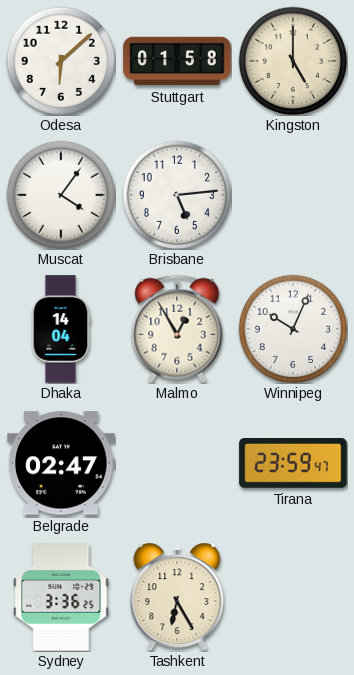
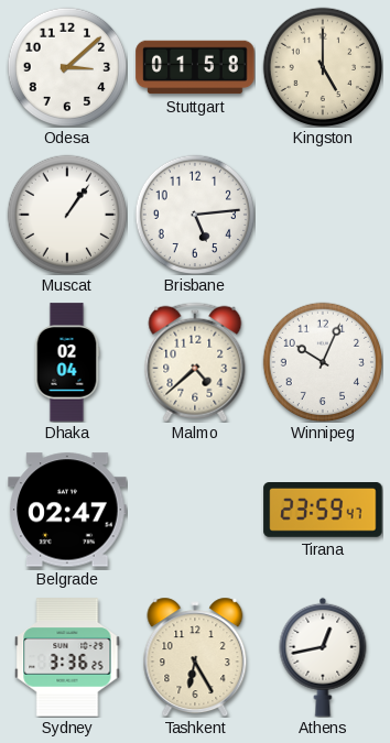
Odesa: 6:08 -> 3:08 (67, 67)
Muscat: 4:06 -> 1:06 (67, 215)
Dhaka: 14:04 -> 02:04 (67, 362)
Malmo: 12:55 -> 4:38 (195, 362)
Athens: none -> 12:43 (323, 657)
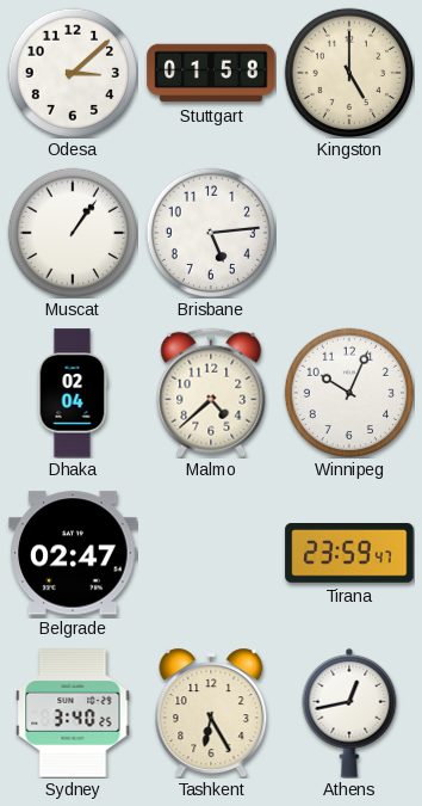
Sydney: 3:36 -> 3:40 (73, 713)
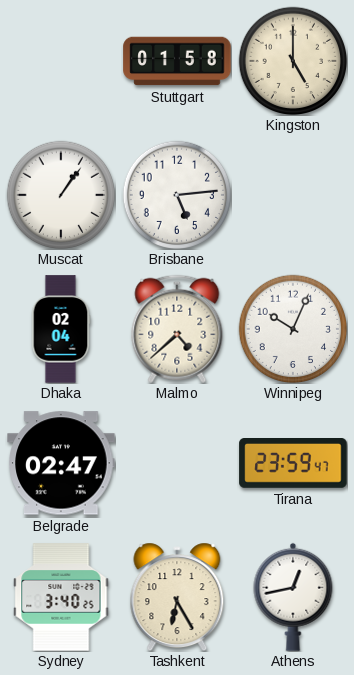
Odesa: 3:08 -> none (73, 73)
